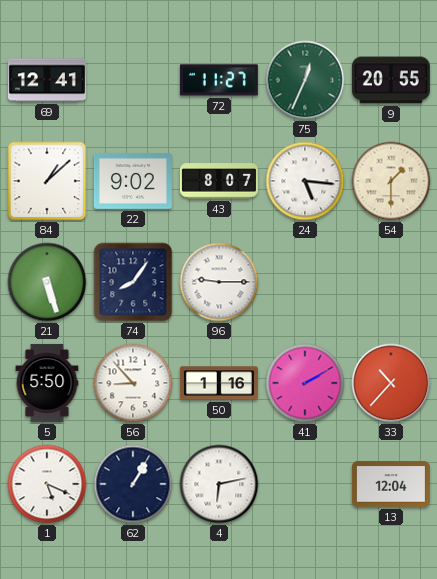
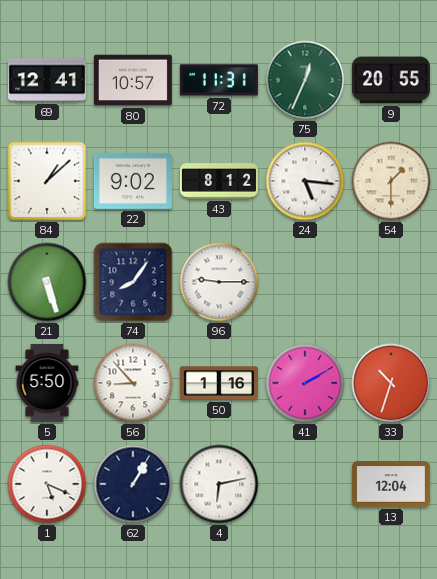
80: none -> 10:57 (133, 80)
72: 11:27 -> 11:31 (219, 80)
43: 8:07 -> 8:12 (219, 181)
33: 10:37 -> 10:33 (391, 383)
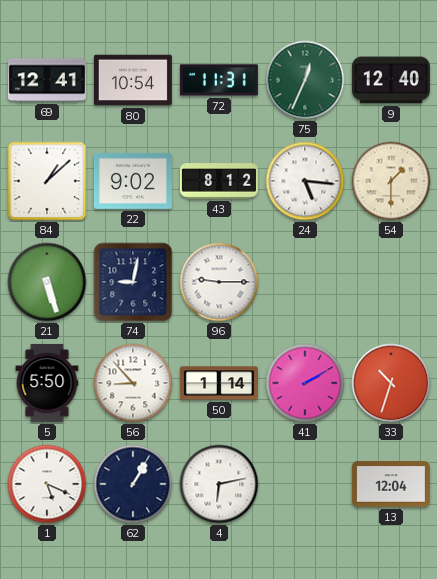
80: 10:57 -> 10:54 (133, 80)
9: 20:55 -> 12:40 (391, 80)
74: 8:06 -> 9:02 (133, 282)
50: 1:16 -> 1:14 (219, 383)
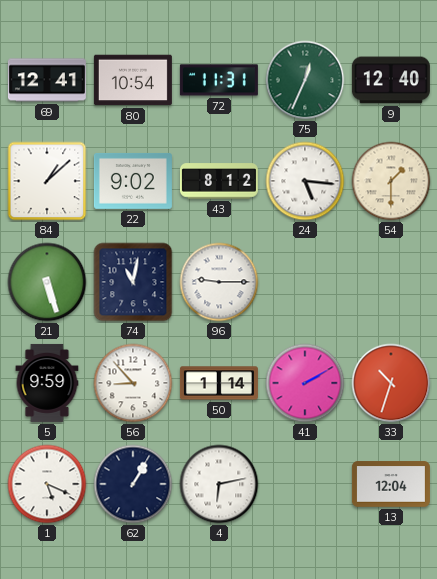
74: 9:02 -> 11:02 (133, 282)
5: 5:50 -> 9:59 (47, 383)
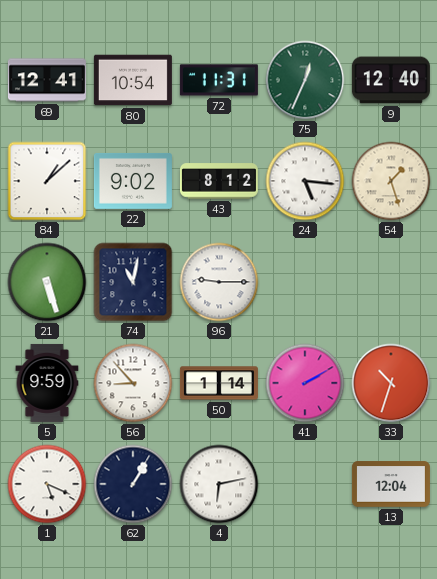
54: 1:30 -> 1:27 (391, 181)
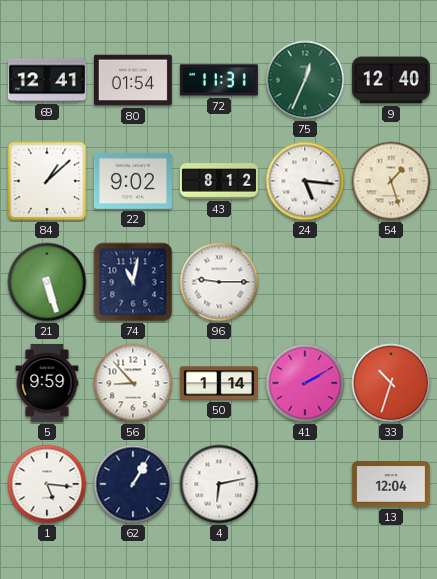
80: 10:54 -> 01:54 (133, 80)
1: 5:19 -> 5:16 (47, 484)
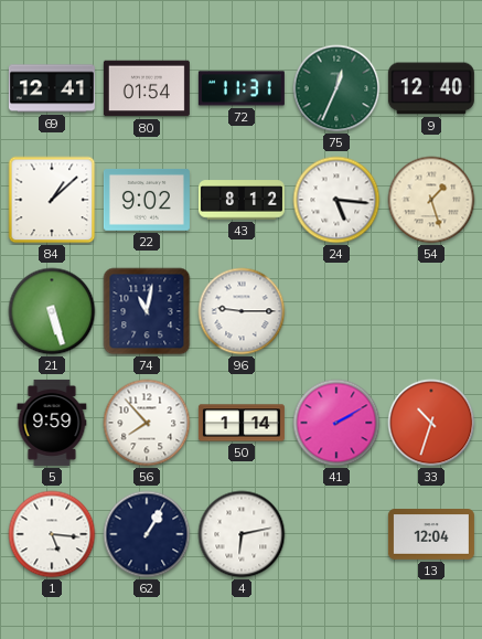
56: 8:53 -> 7:53 (147, 423)
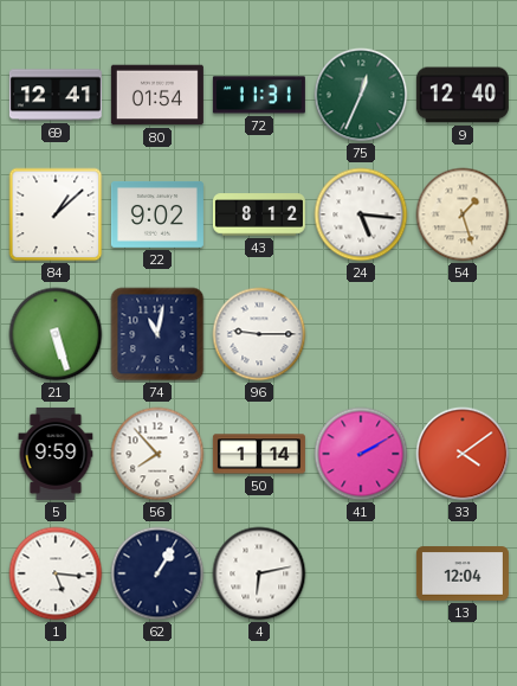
33: 10:33 -> 4:09 (463, 454)
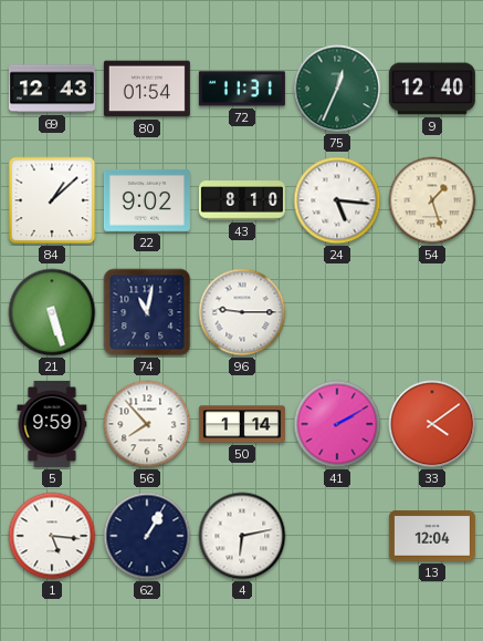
69: 12:41 -> 12:43 (52, 89)
43: 8:12 -> 8:10 (242, 200)
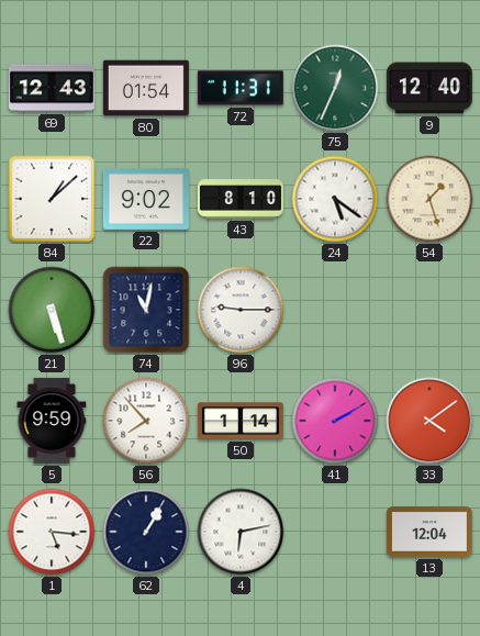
24: 5:16 -> 5:21 (335, 199)
